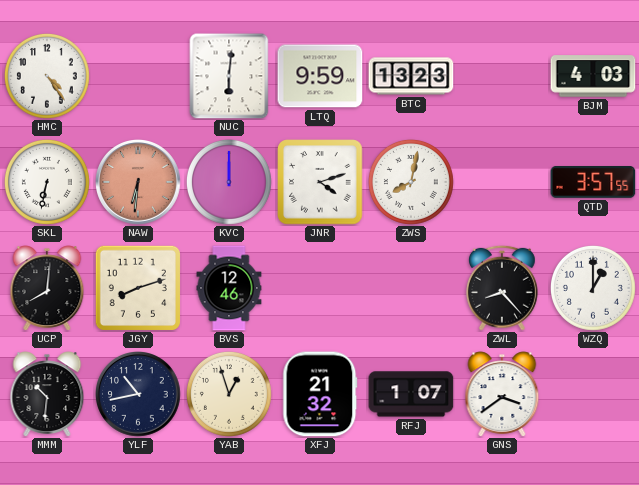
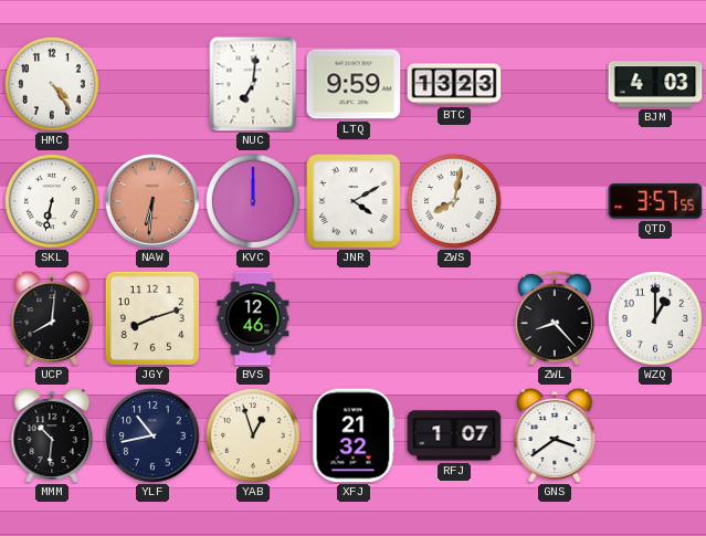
NUC: 6:01 -> 7:01 (253, 84)
JNR: 4:12 -> 4:10 (354, 201)
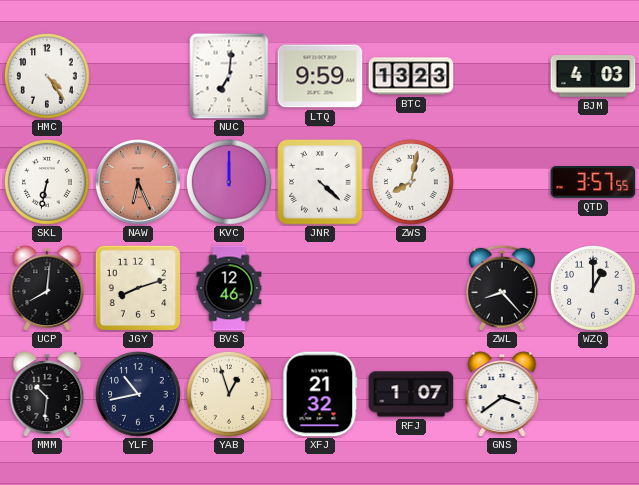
NAW: 6:31 -> 6:26 (139, 183)
JNR: 4:10 -> 4:22 (320, 182)
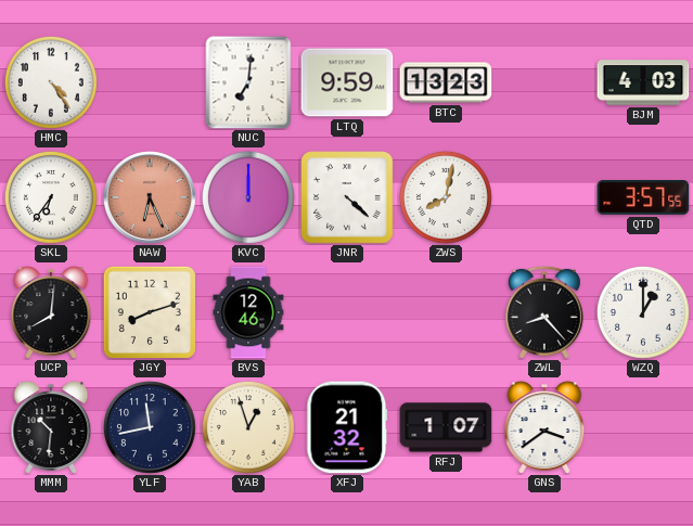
SKL: 6:32 -> 6:36 (51, 197)
YLF: 10:43 -> 11:43 (151, 428)
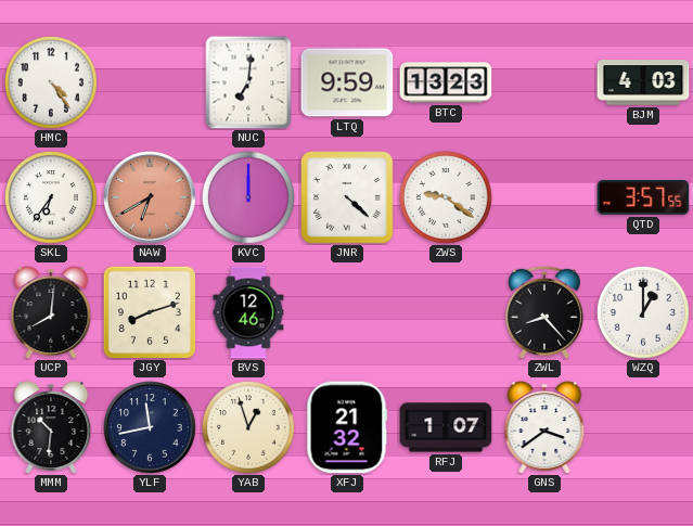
NAW: 6:26 -> 6:40 (151, 198)
ZWS: 8:02 -> 9:21 (446, 197)
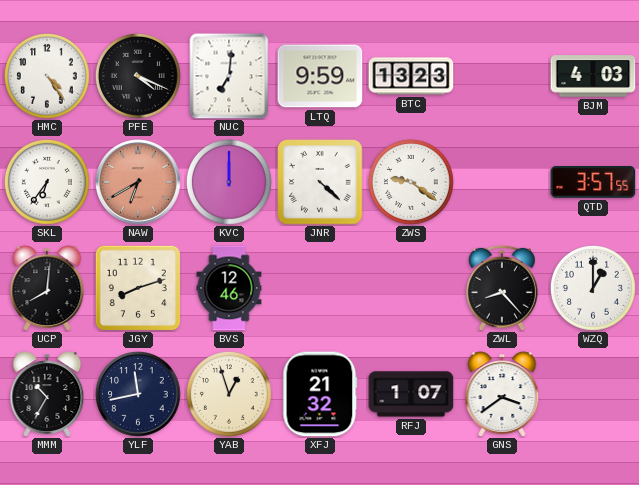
PFE: none -> 4:19 (138, 76)
MMM: 10:31 -> 10:35 (47, 394)
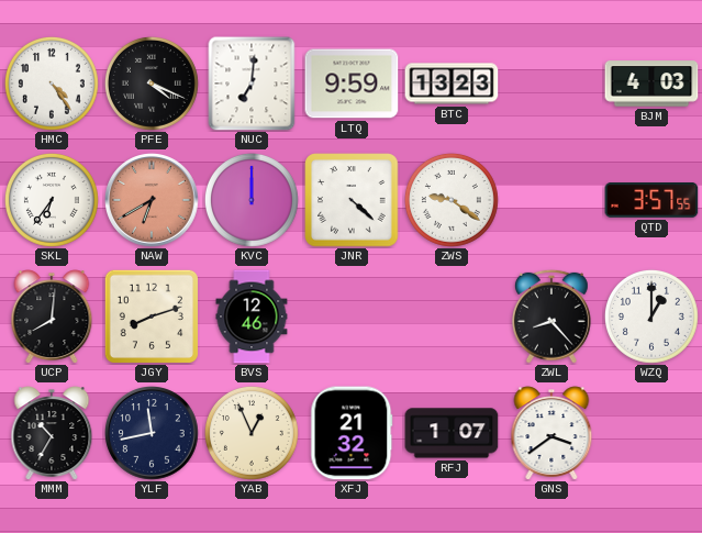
YAB: 12:57 -> 12:56 (252, 433)
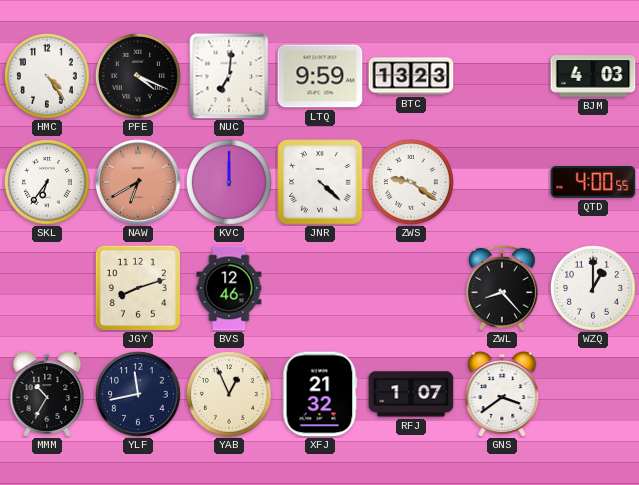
QTD: 3:57 -> 4:00 (593, 182)
UCP: 8:01 -> none (52, 317)
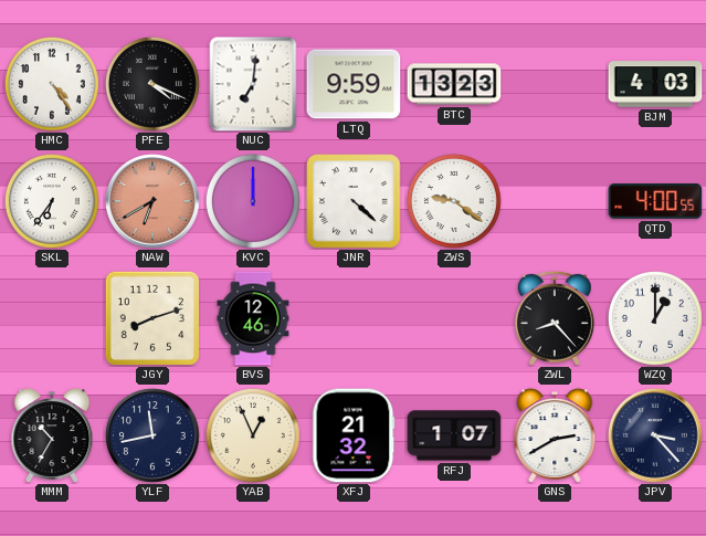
GNS: 3:39 -> 2:40 (555, 435)
JPV: none -> 3:23 (656, 437)
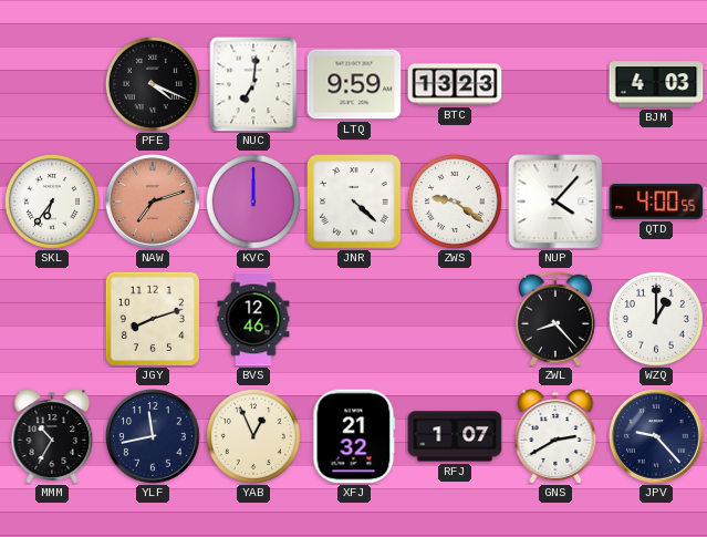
HMC: 4:24 -> none (52, 84)
NAW: 6:40 -> 7:12 (154, 203)
NUP: none -> 4:07 (555, 202)
JPV: 3:23 -> 9:23 (657, 437)
